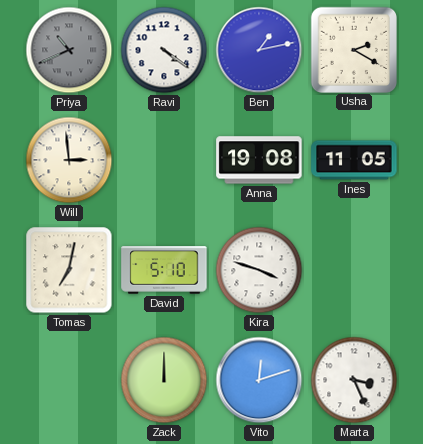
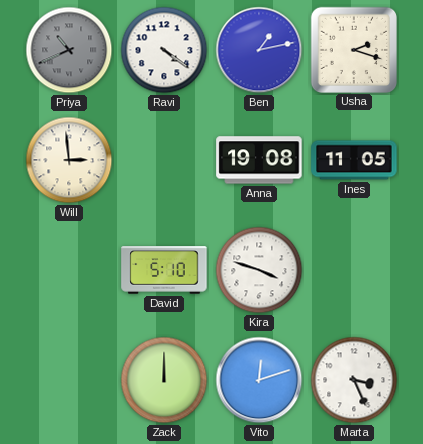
Usha: 2:20 -> 2:18 (353, 49)
Tomas: 7:02 -> none (69, 270)
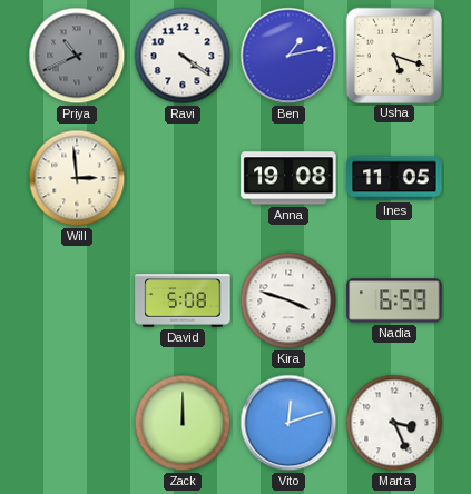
Usha: 2:18 -> 5:18 (393, 55)
David: 5:10 -> 5:08 (183, 300)
Nadia: none -> 6:59 (394, 300)
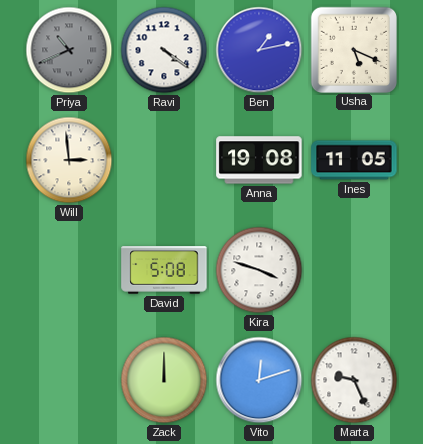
Usha: 5:18 -> 5:19 (353, 49)
Nadia: 6:59 -> none (394, 300)
Marta: 3:26 -> 9:26 (354, 380)
